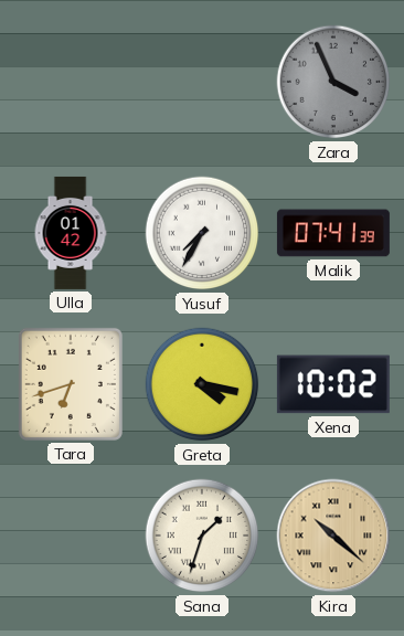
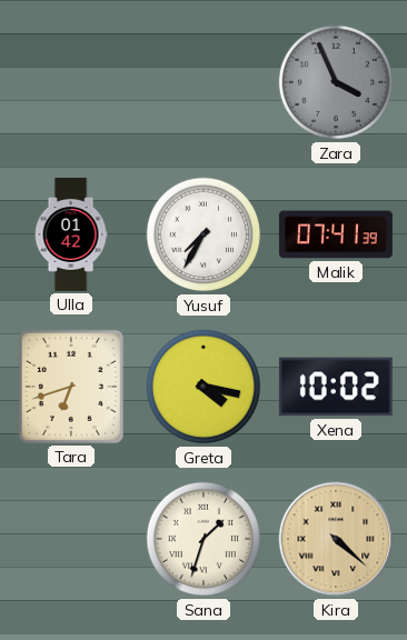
Kira: 10:22 -> 4:22 (336, 539)
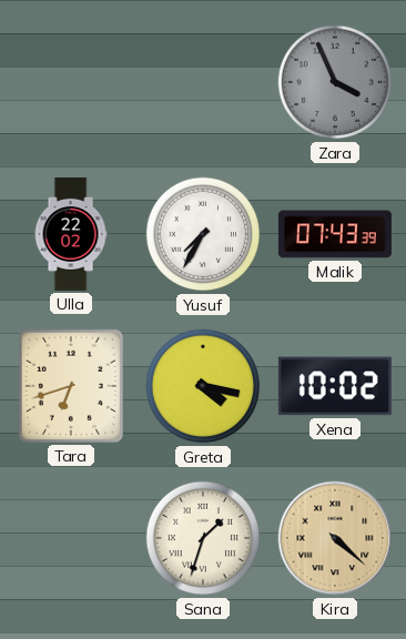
Ulla: 01:42 -> 22:02 (71, 234)
Malik: 07:41 -> 07:43 (335, 234)
